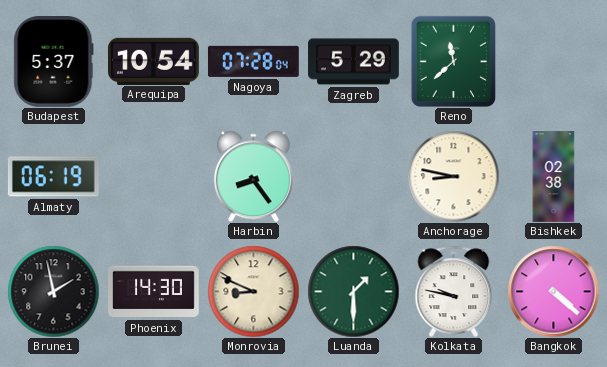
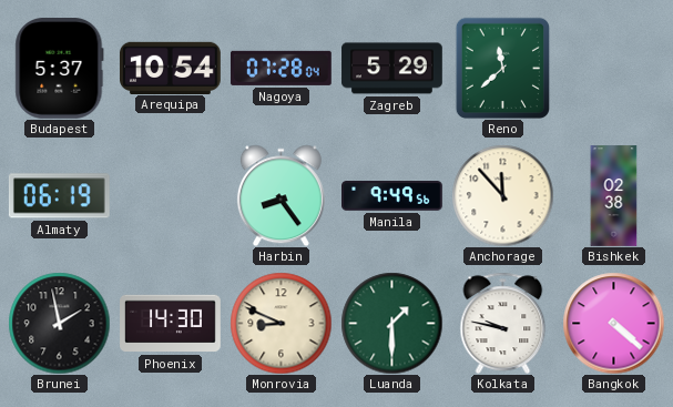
Manila: none -> 9:49 (392, 196)
Anchorage: 8:47 -> 11:53 (502, 195)
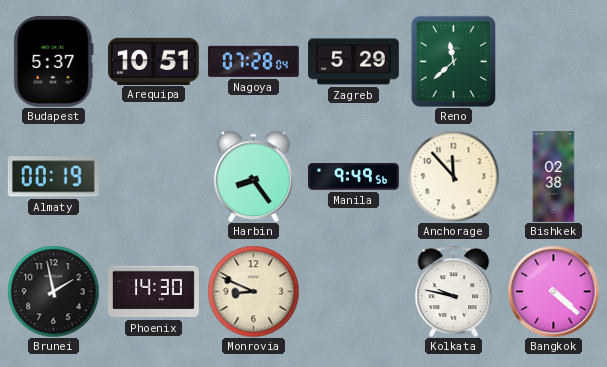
Arequipa: 10:54 -> 10:51 (154, 61)
Almaty: 06:19 -> 00:19 (53, 177)
Luanda: 1:30 -> none (391, 323)
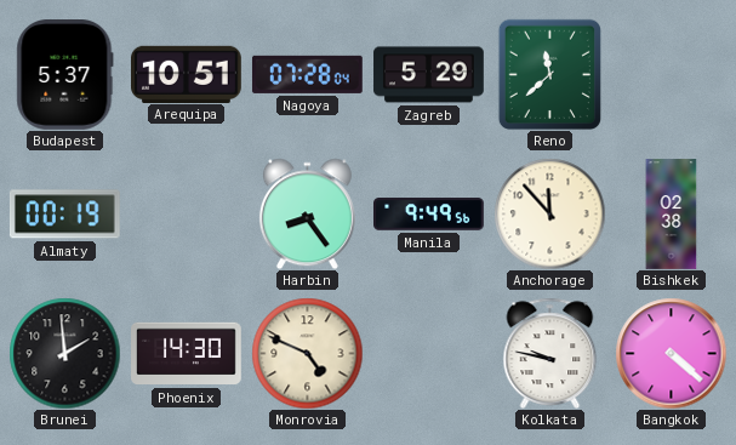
Brunei: 1:58 -> 1:59 (64, 353)
Monrovia: 8:49 -> 4:49 (307, 353)
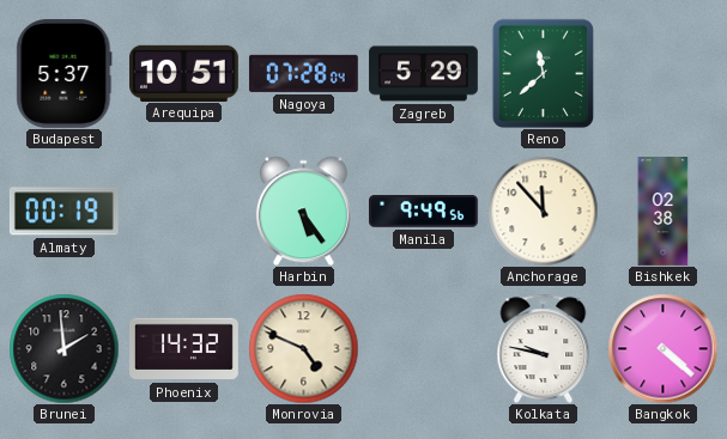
Harbin: 8:24 -> 5:24 (303, 211)
Phoenix: 14:30 -> 14:32 (184, 349)
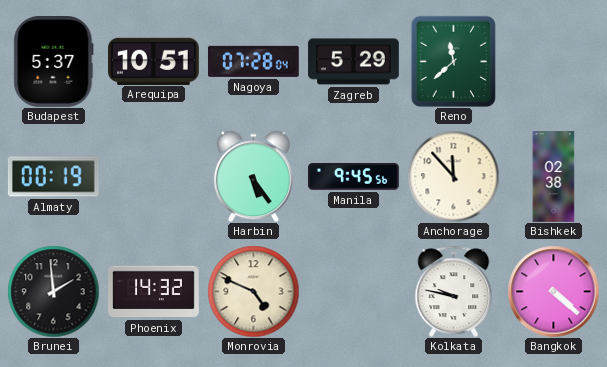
Manila: 9:49 -> 9:45 (354, 177)
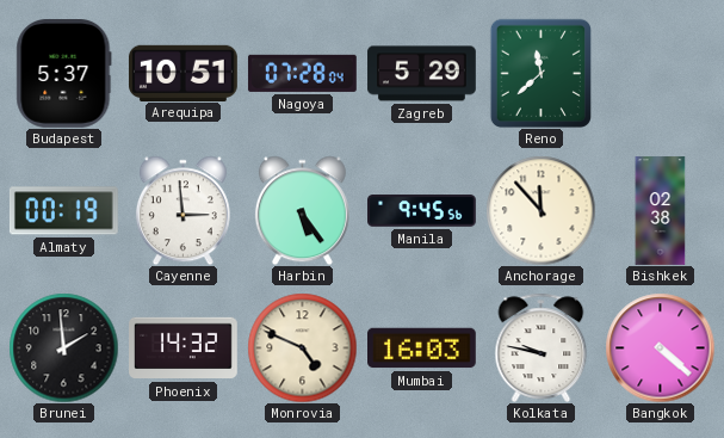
Cayenne: none -> 2:59 (182, 210)
Mumbai: none -> 16:03 (422, 348)
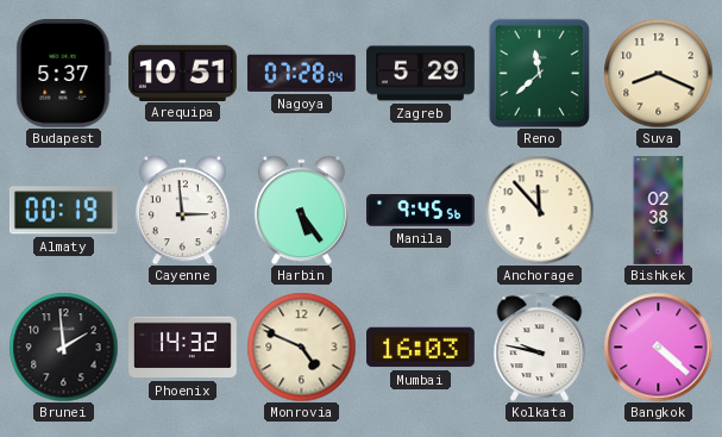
Suva: none -> 8:19 (658, 73)
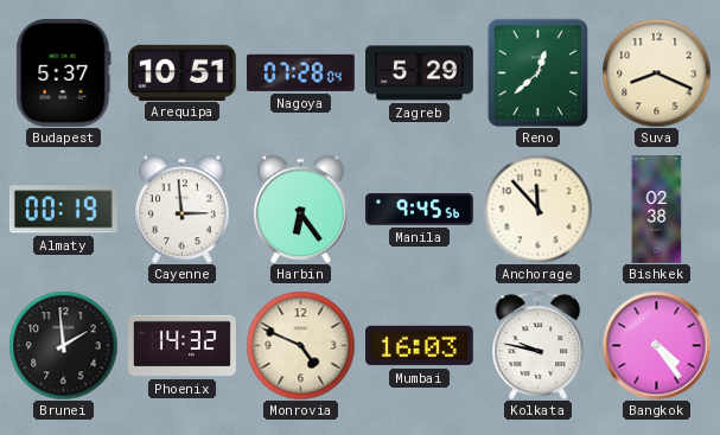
Reno: 11:38 -> 12:38 (537, 72)
Harbin: 5:24 -> 6:24 (300, 209)
Bangkok: 4:22 -> 4:24 (656, 345)
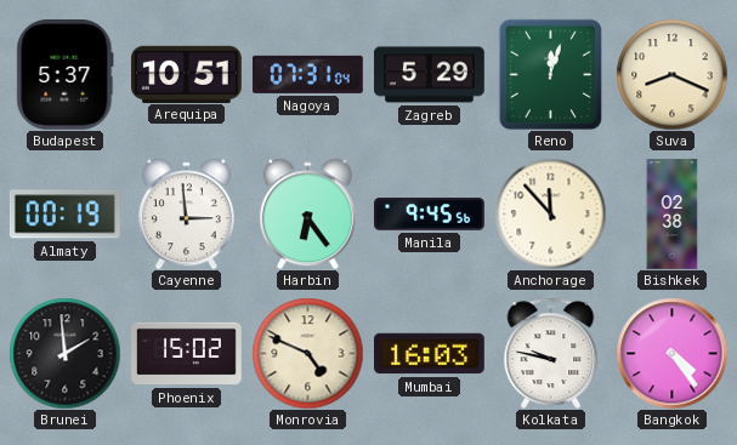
Nagoya: 07:28 -> 07:31 (307, 74)
Reno: 12:38 -> 12:03 (550, 74)
Phoenix: 14:32 -> 15:02 (187, 354)
